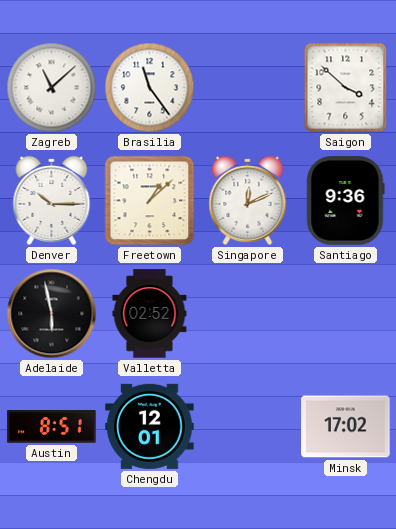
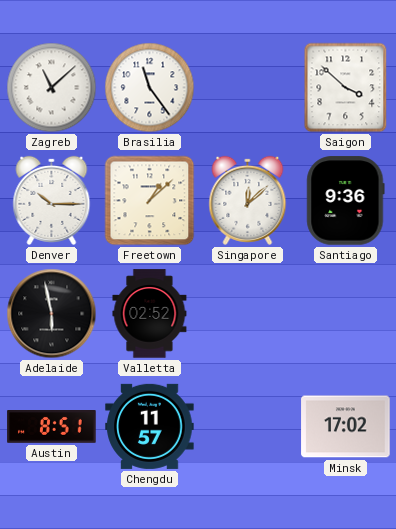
Singapore: 12:11 -> 12:08 (248, 200)
Chengdu: 12:01 -> 11:57 (150, 426)
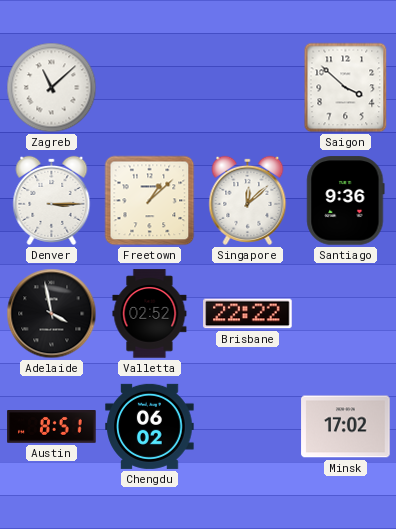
Brasilia: 11:24 -> none (150, 88)
Denver: 10:15 -> 3:15 (52, 200)
Adelaide: 5:58 -> 3:58 (52, 314)
Brisbane: none -> 22:22 (248, 314)
Chengdu: 11:57 -> 06:02 (150, 426)
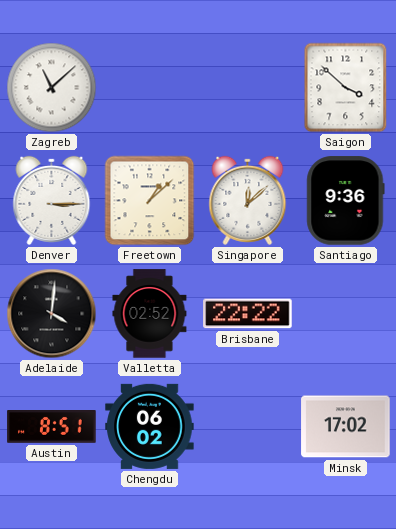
Adelaide: 3:58 -> 4:01 (52, 314)
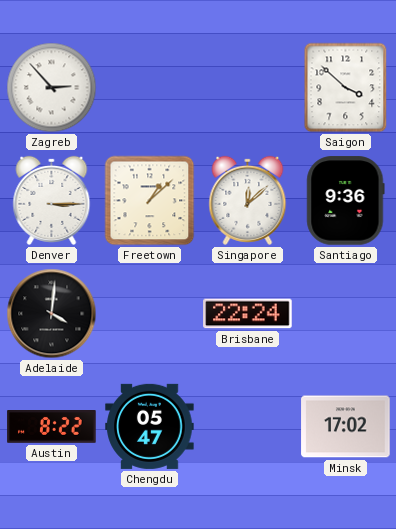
Zagreb: 11:08 -> 2:53 (52, 88)
Valletta: 02:52 -> none (150, 314)
Brisbane: 22:22 -> 22:24 (248, 314)
Austin: 8:51 -> 8:22 (52, 427)
Chengdu: 06:02 -> 05:47 (150, 426)
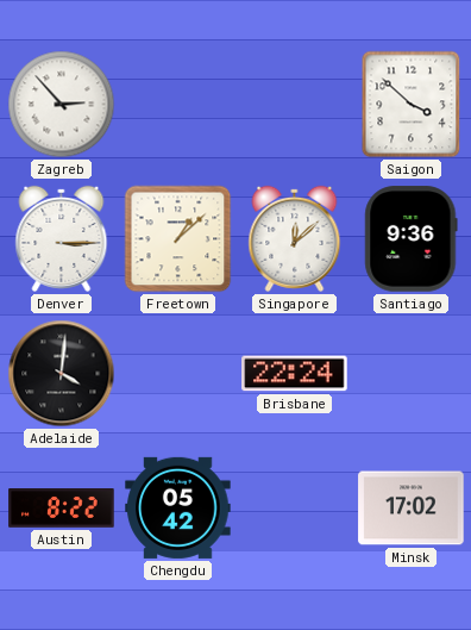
Chengdu: 05:47 -> 05:42 (178, 507)
